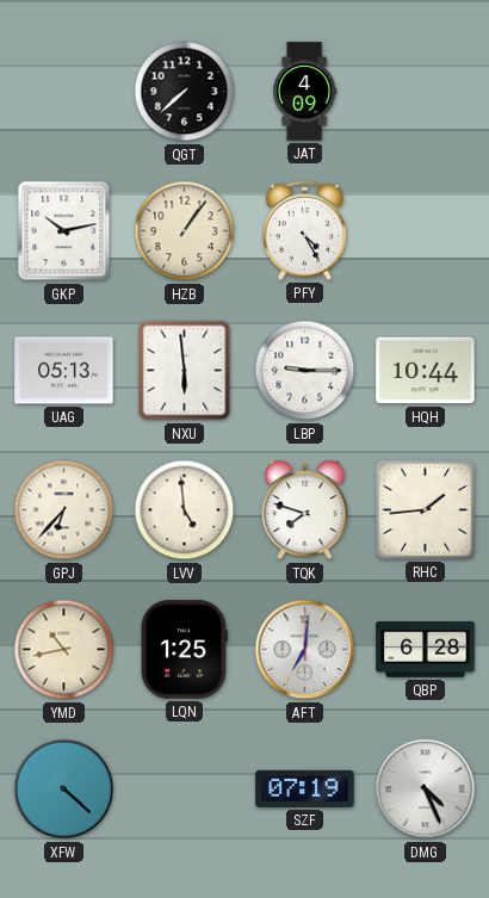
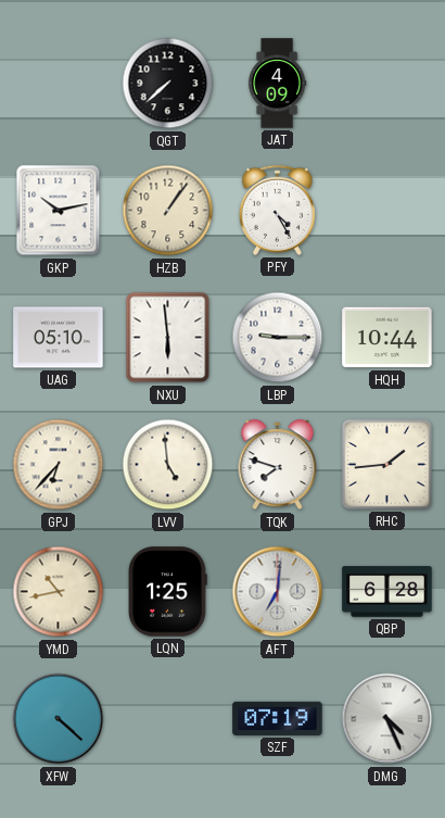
UAG: 05:13 -> 05:10 (59, 338)
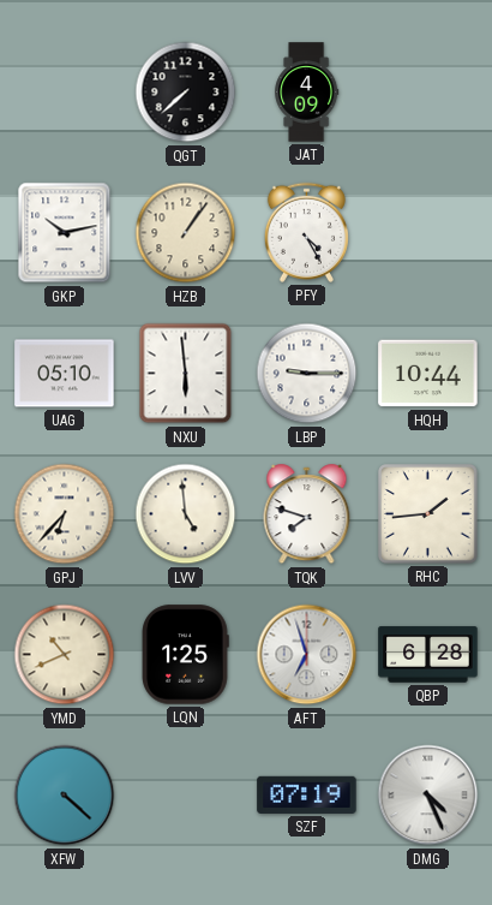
YMD: 10:43 -> 10:41 (65, 655)
AFT: 7:01 -> 6:57 (307, 655)
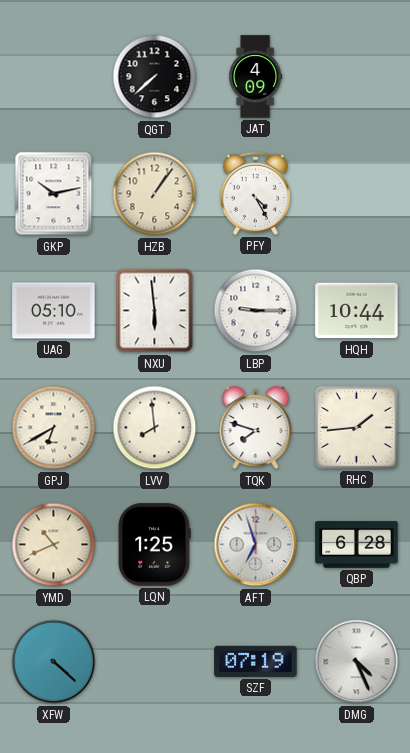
GPJ: 6:37 -> 6:40 (54, 428)
LVV: 4:59 -> 7:59 (155, 428)
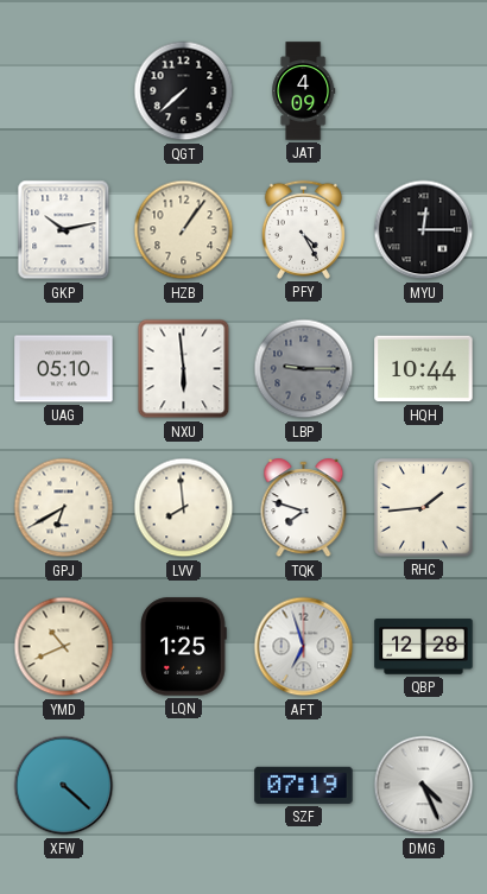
MYU: none -> 12:15 (424, 230)
LBP dial: white -> grey (304, 369)
QBP: 6:28 -> 12:28 (424, 647)
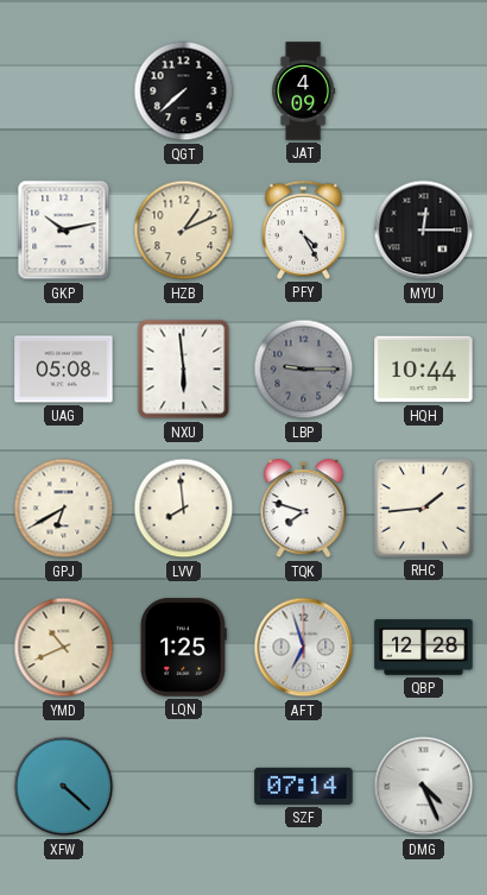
HZB: 1:06 -> 1:11 (184, 231)
UAG: 05:10 -> 05:08 (64, 370)
SZF: 07:19 -> 07:14 (304, 786)
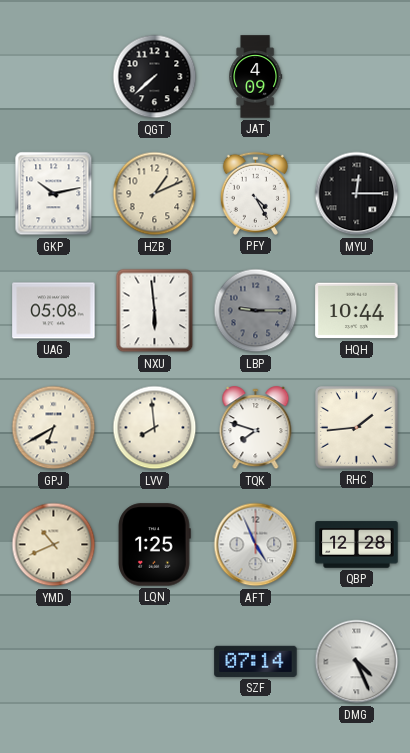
AFT: 6:57 -> 4:56 (256, 545)
XFW: 4:22 -> none (64, 787)
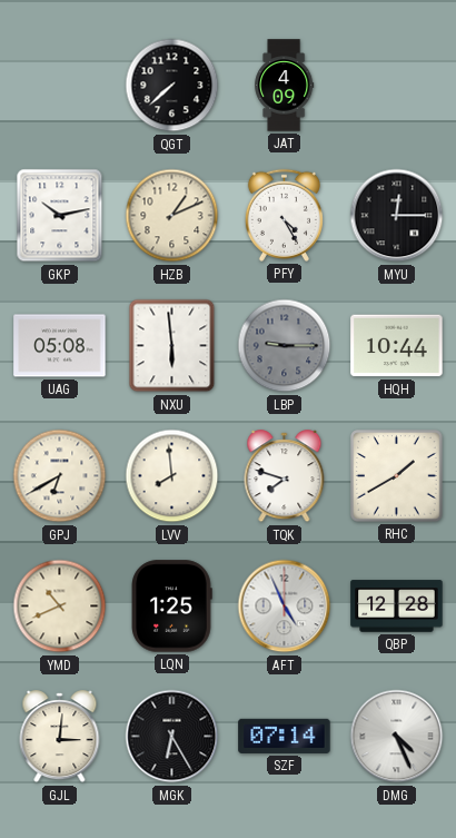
RHC: 1:44 -> 1:40 (397, 476)
GJL: none -> 3:01 (60, 737)
MGK: none -> 6:25 (172, 737)
